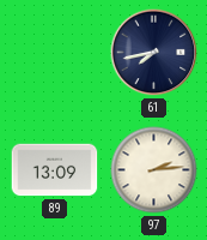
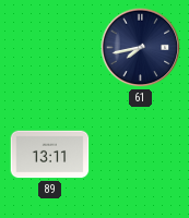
89: 13:09 -> 13:11 (50, 155)
97: 2:14 -> none (154, 170)
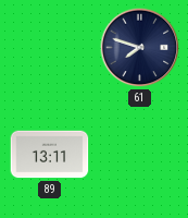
61: 7:43 -> 7:48 (140, 48)
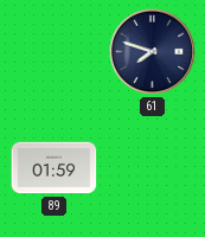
89: 13:11 -> 01:59 (55, 168)
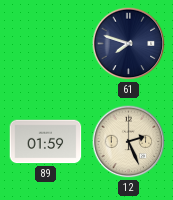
12: none -> 2:26 (129, 142)
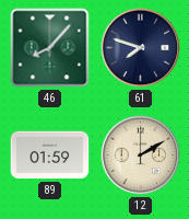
46: none -> 8:07 (50, 48)
12: 2:26 -> 2:10 (141, 155)
